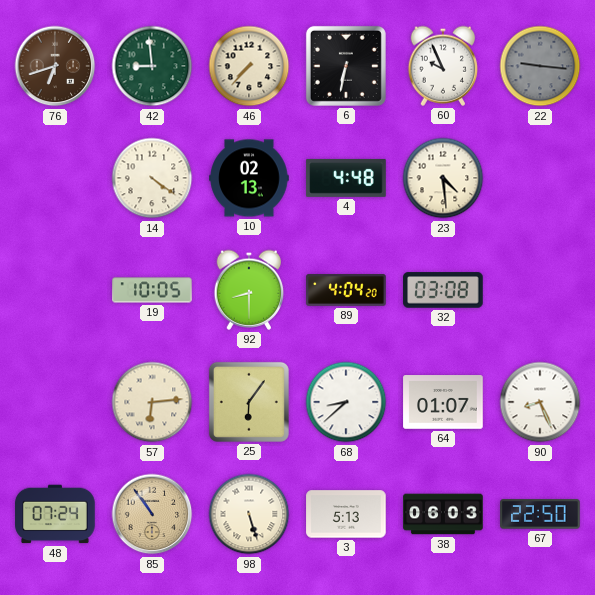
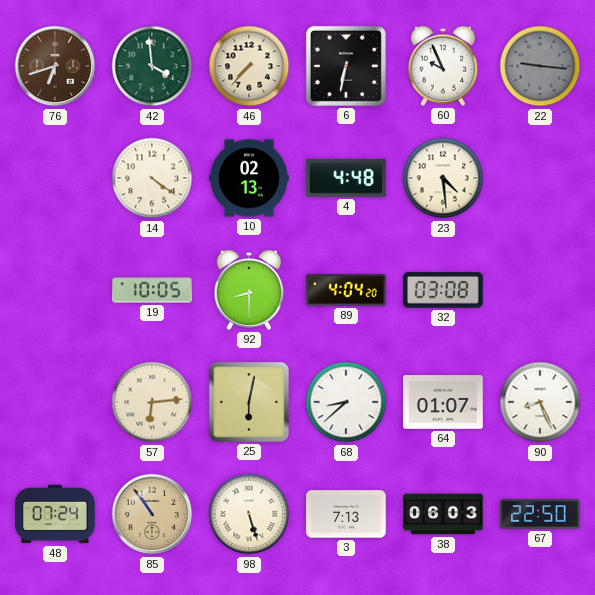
42: 8:59 -> 3:59 (152, 66)
25: 6:06 -> 6:02 (249, 402)
3: 5:13 -> 7:13 (346, 514)
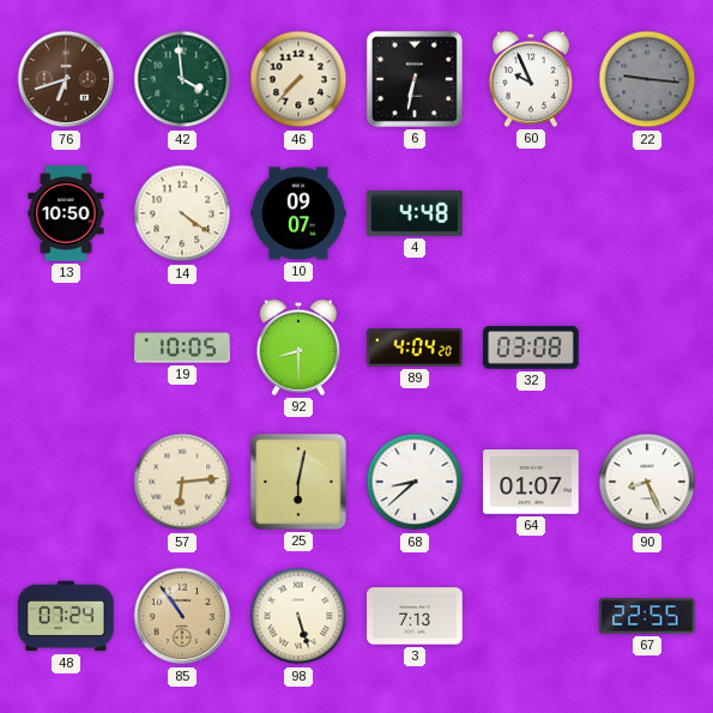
13: none -> 10:50 (66, 213)
10: 02:13 -> 09:07 (298, 213)
23: 4:29 -> none (443, 178)
38: 06:03 -> none (443, 514)
67: 22:50 -> 22:55 (647, 616)
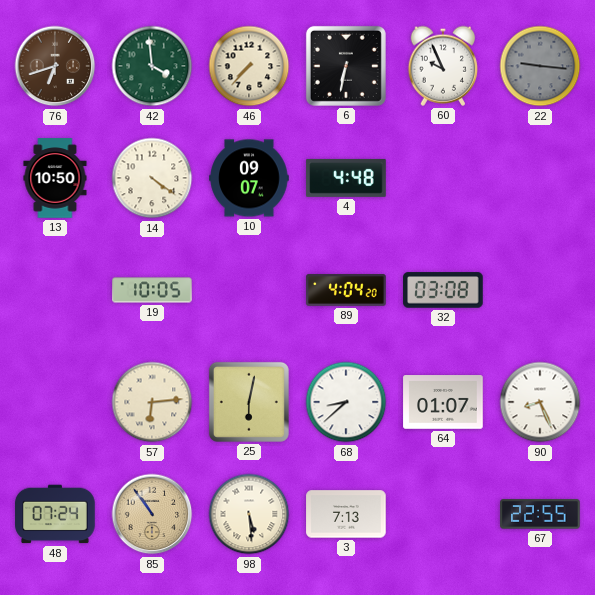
92: 8:30 -> none (298, 348)
98: 5:27 -> 5:29 (249, 514)
